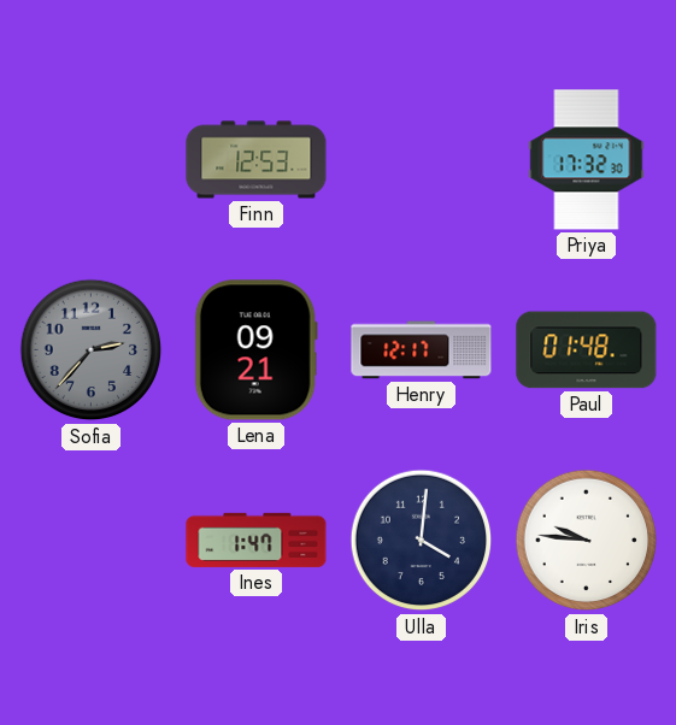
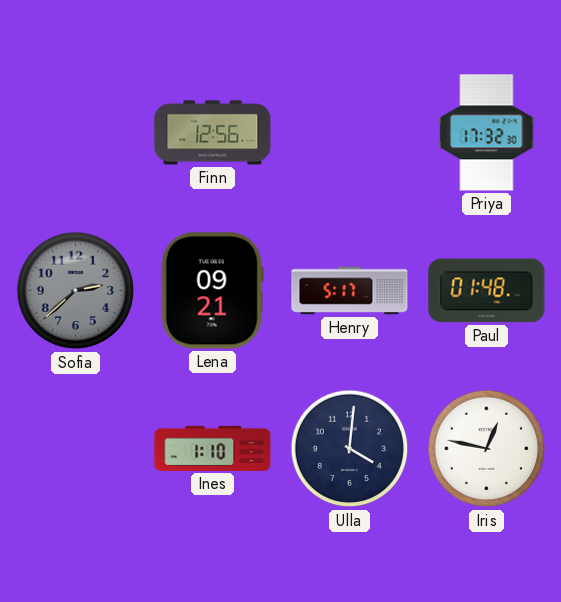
Finn: 12:53 -> 12:56 (213, 133)
Sofia: 2:37 -> 2:38 (76, 291)
Henry: 12:17 -> 5:17 (350, 291)
Ines: 1:47 -> 1:10 (213, 448)
Iris: 9:46 -> 12:47 (487, 449)
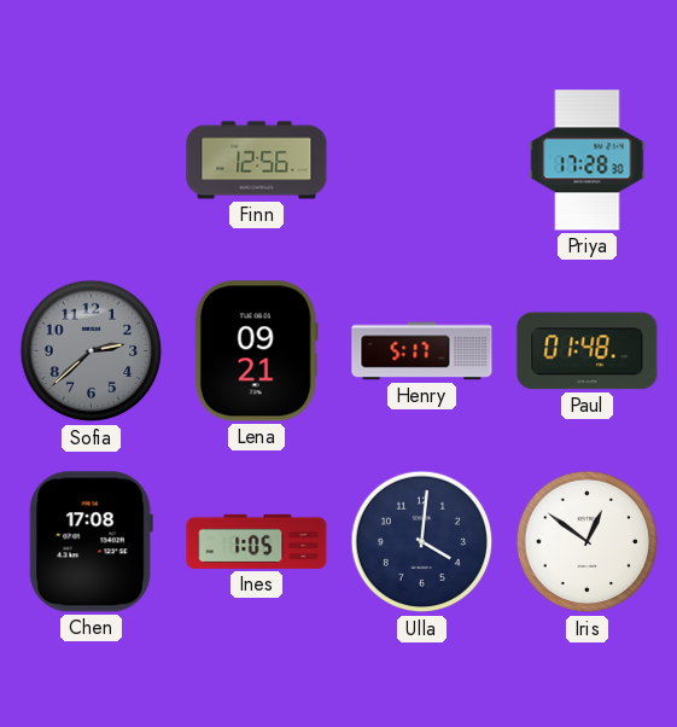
Priya: 17:32 -> 17:28 (588, 161)
Chen: none -> 17:08 (91, 542)
Ines: 1:10 -> 1:05 (257, 541)
Iris: 12:47 -> 12:51 (588, 542)
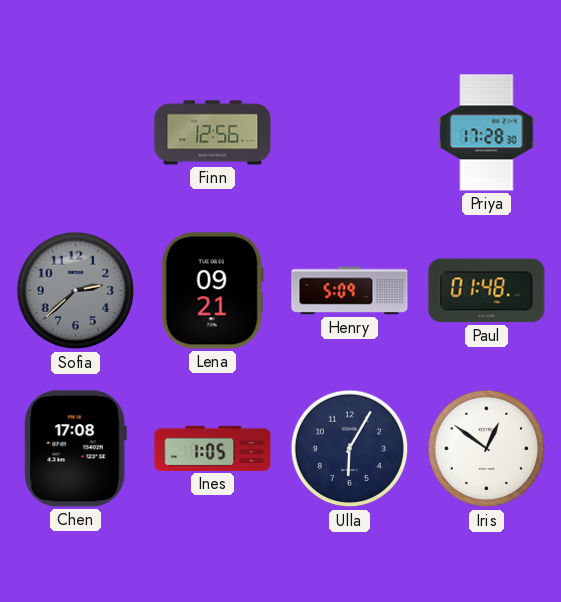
Henry: 5:17 -> 5:09 (350, 291)
Ulla: 4:01 -> 6:05 (350, 449)
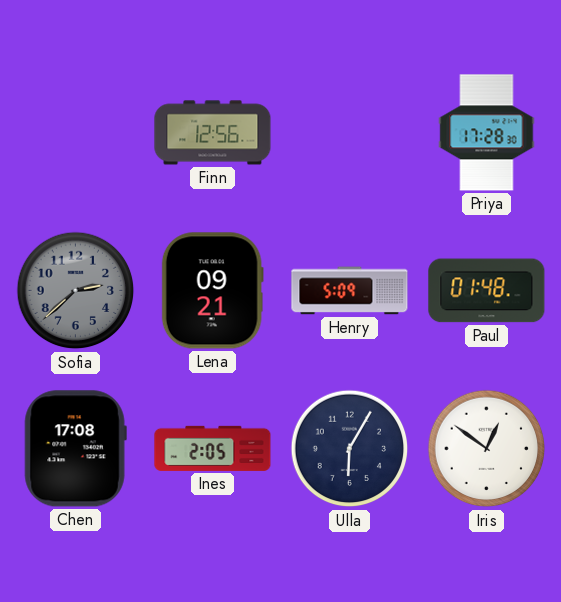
Ines: 1:05 -> 2:05 (213, 448)
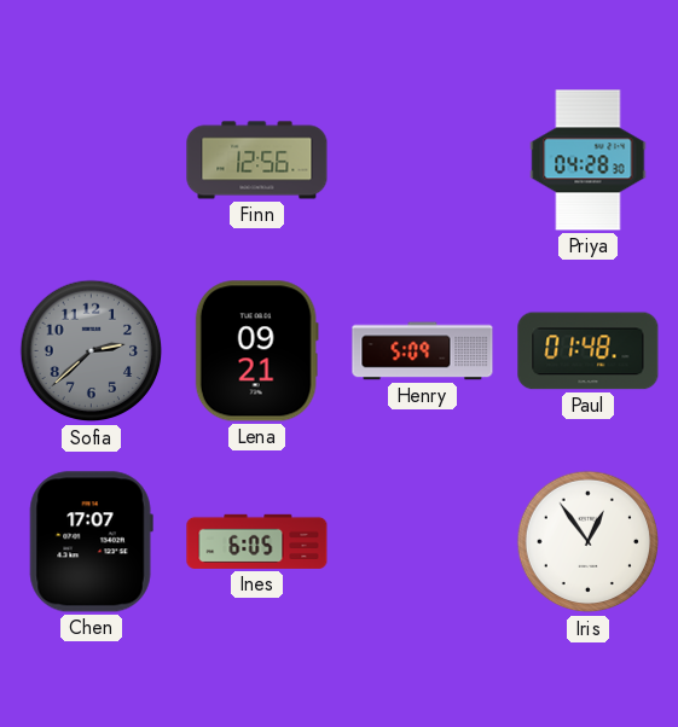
Priya: 17:28 -> 04:28 (589, 161)
Chen: 17:08 -> 17:07 (91, 542)
Ines: 2:05 -> 6:05 (257, 541)
Ulla: 6:05 -> none (350, 449)
Iris: 12:51 -> 12:54 (589, 542)
